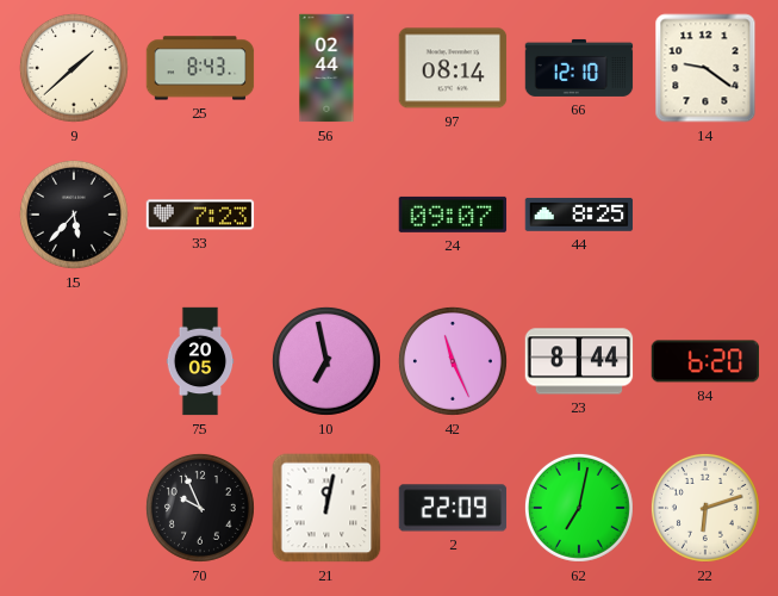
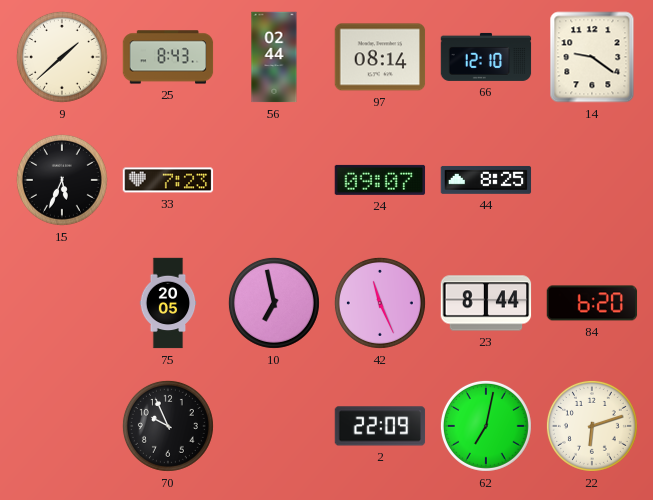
15: 5:37 -> 5:34 (62, 180)
21: 12:02 -> none (326, 508)
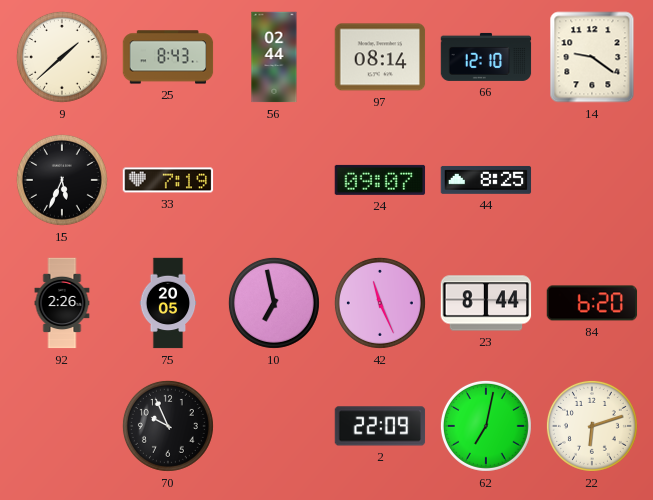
33: 7:23 -> 7:19 (168, 180)
92: none -> 2:26 (62, 303)
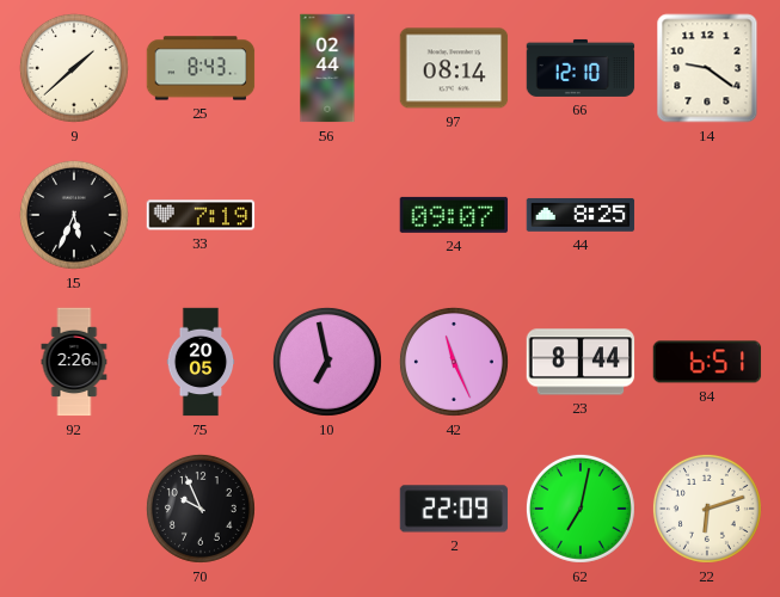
84: 6:20 -> 6:51 (707, 362)
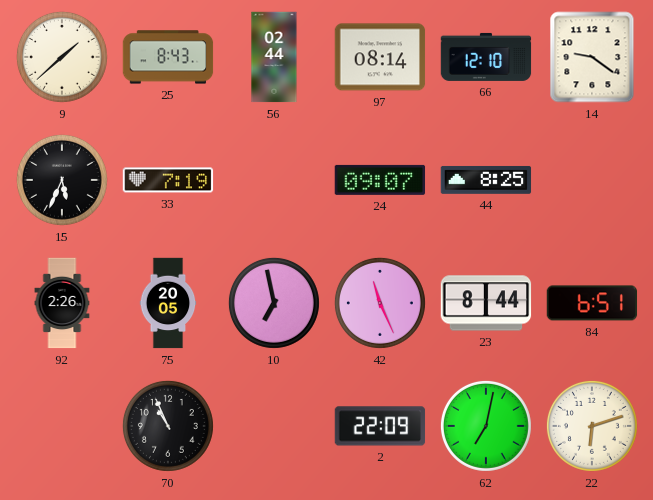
70: 9:56 -> 10:56 (168, 426)
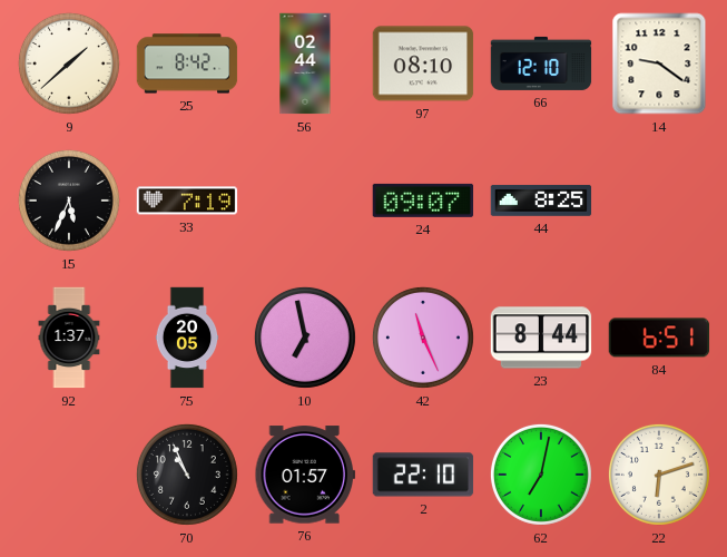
25: 8:43 -> 8:42 (187, 63)
97: 08:14 -> 08:10 (423, 63)
92: 2:26 -> 1:37 (69, 338)
76: none -> 01:57 (305, 475)
2: 22:09 -> 22:10 (423, 475)
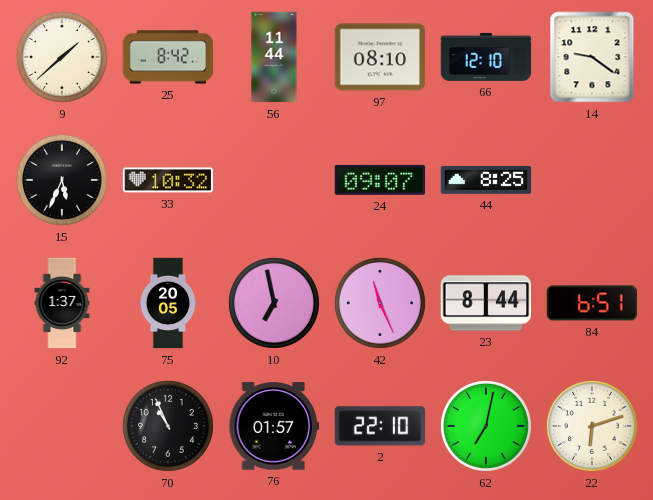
56: 02:44 -> 11:44 (274, 57)
33: 7:19 -> 10:32 (168, 180)
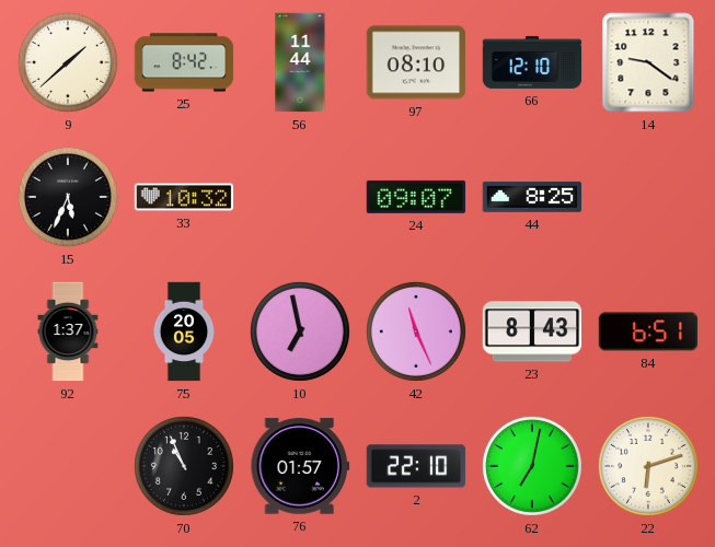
23: 8:44 -> 8:43 (532, 331)
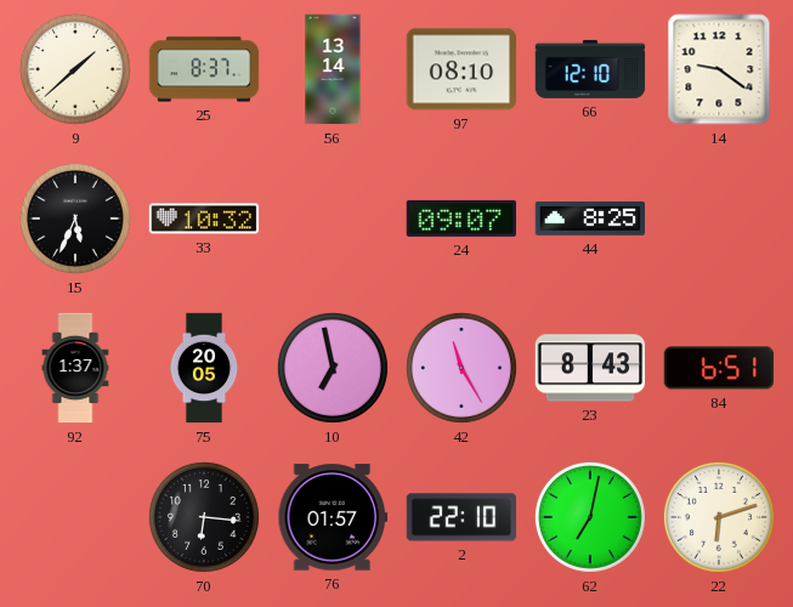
25: 8:42 -> 8:37 (204, 69)
56: 11:44 -> 13:14 (333, 69)
42: 11:26 -> 11:25 (461, 368)
70: 10:56 -> 6:16 (204, 517)
